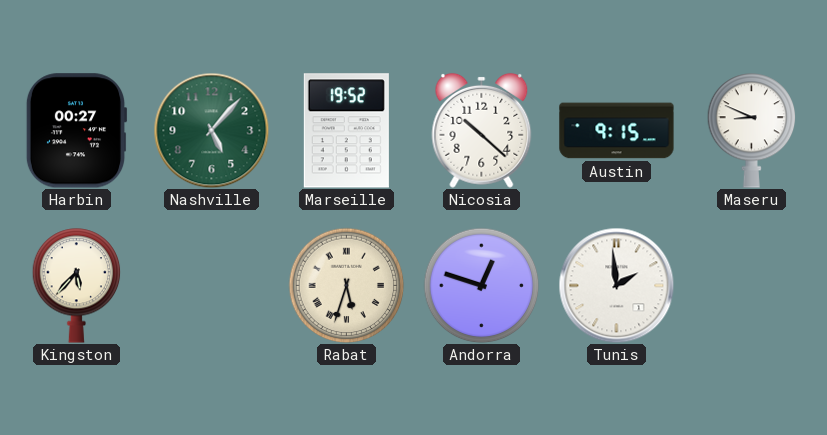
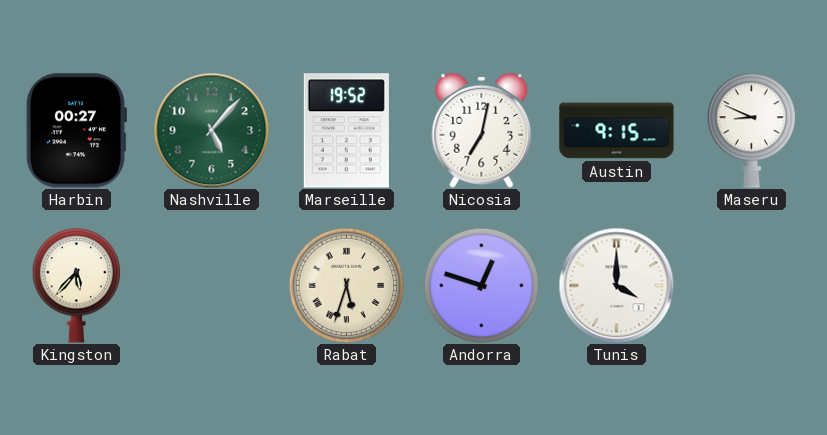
Nicosia: 10:22 -> 7:02 (482, 130)
Tunis: 1:59 -> 4:00 (616, 285)
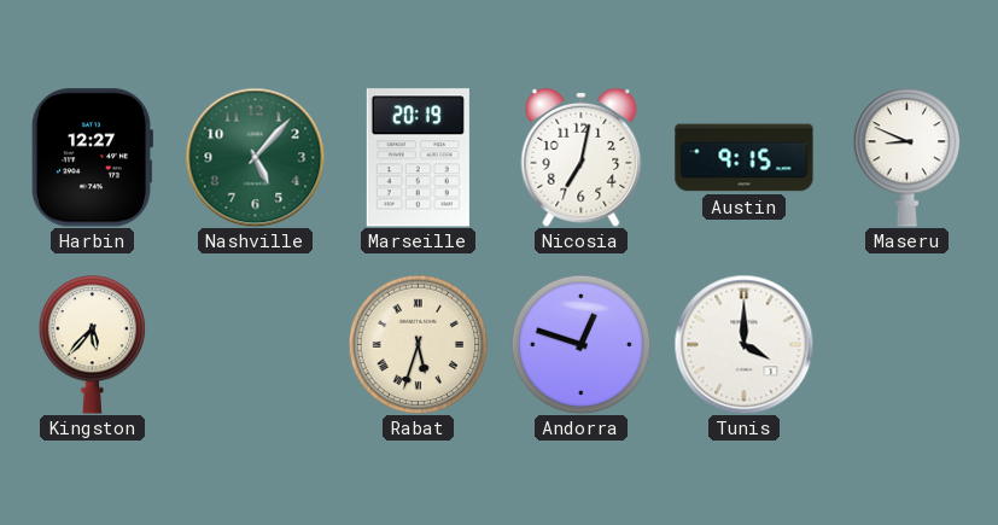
Harbin: 00:27 -> 12:27 (92, 158)
Marseille: 19:52 -> 20:19 (418, 158)
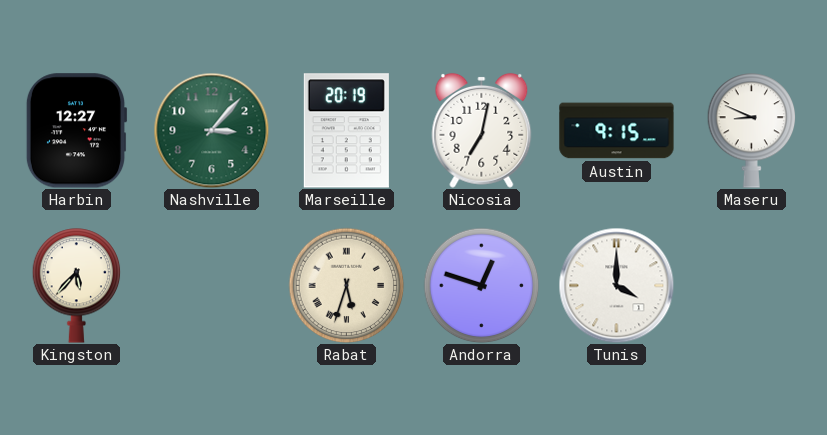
Nashville: 5:07 -> 3:07 (211, 130)
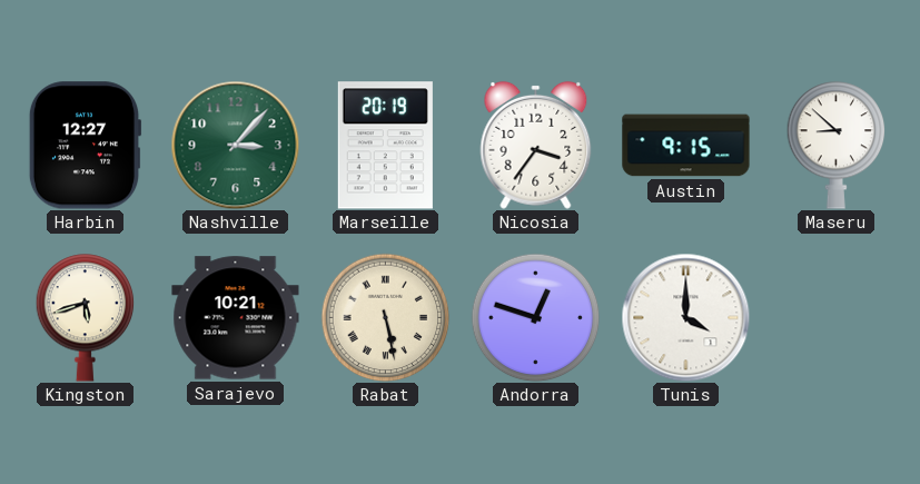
Nicosia: 7:02 -> 3:36 (536, 145)
Maseru: 8:49 -> 8:52 (837, 146)
Kingston: 5:37 -> 5:42 (86, 318)
Sarajevo: none -> 10:21 (236, 318)
Rabat: 5:33 -> 5:28 (385, 317)
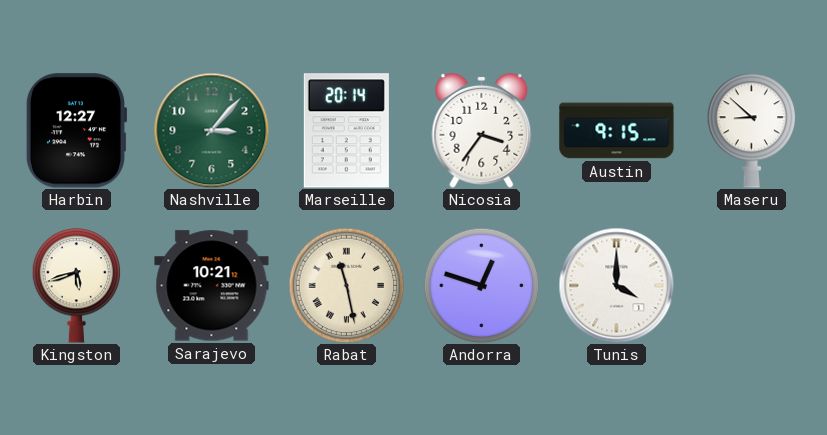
Marseille: 20:19 -> 20:14 (346, 131)
Rabat: 5:28 -> 11:28 (346, 285)
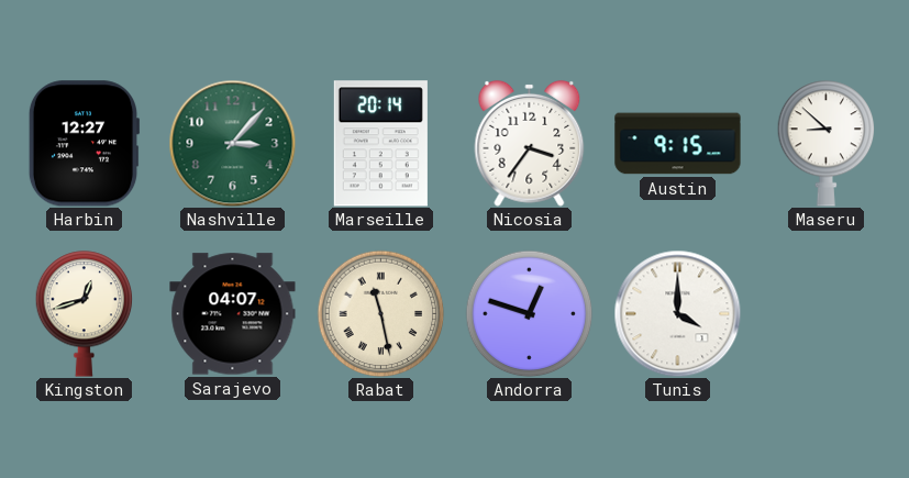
Kingston: 5:42 -> 12:42 (85, 314)
Sarajevo: 10:21 -> 04:07 (233, 314)
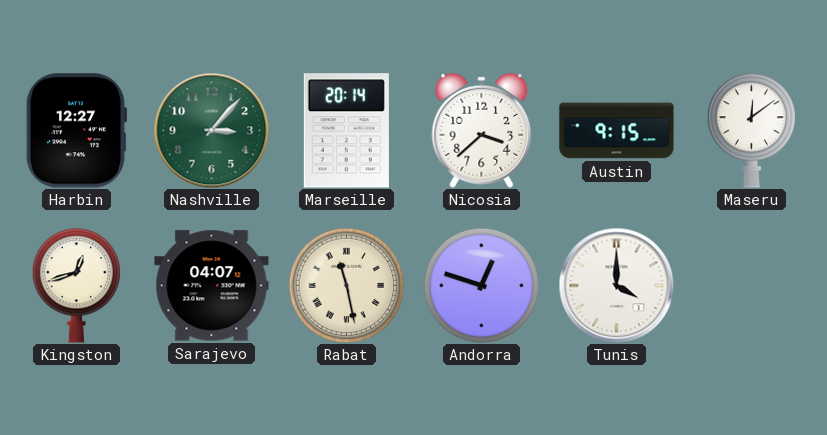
Nicosia: 3:36 -> 3:38 (482, 130)
Maseru: 8:52 -> 12:09 (752, 131)
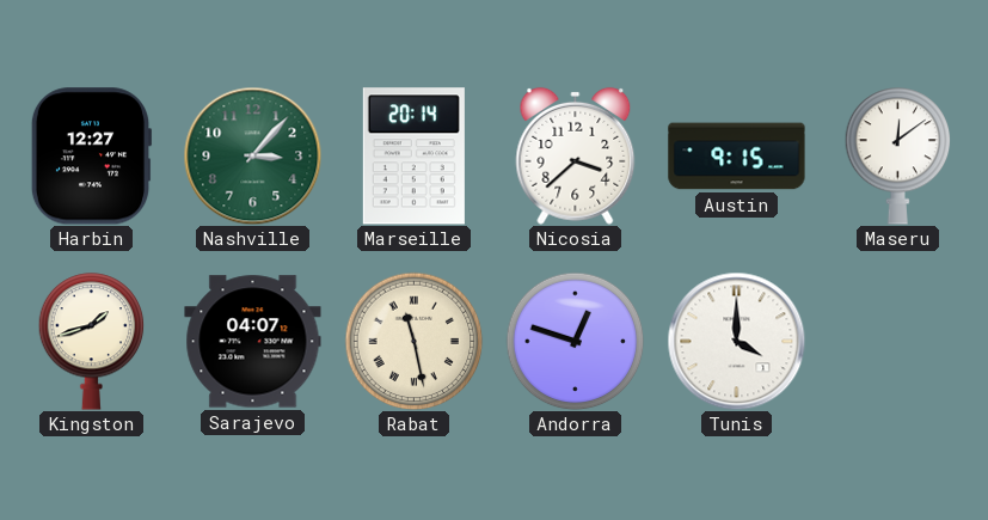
Kingston: 12:42 -> 1:42 (92, 342)
